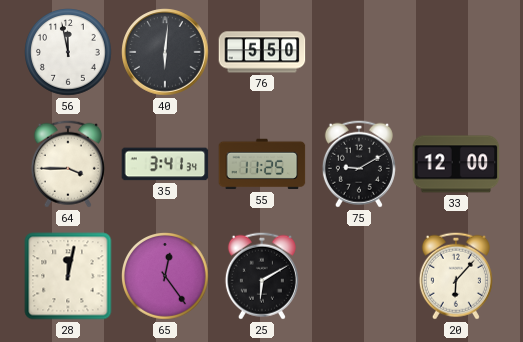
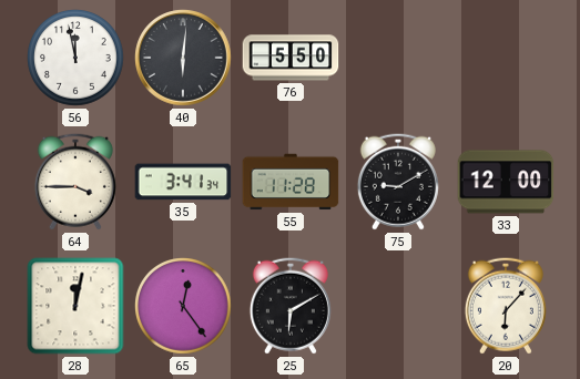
55: 11:25 -> 11:28 (291, 182)
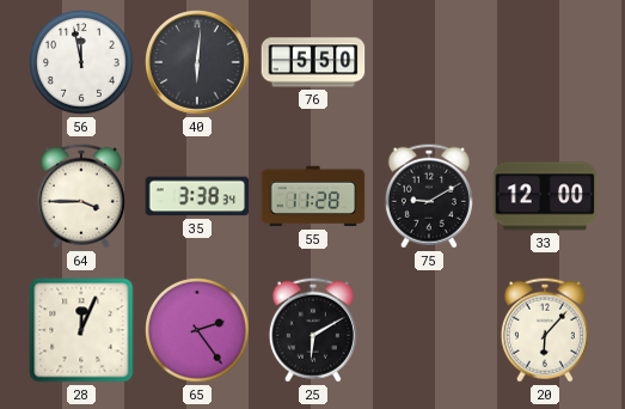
35: 3:41 -> 3:38 (197, 196)
28: 12:02 -> 12:04 (81, 330)
65: 12:24 -> 2:24 (198, 331)
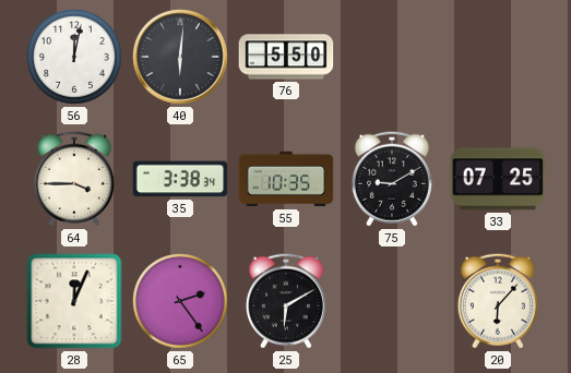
56: 11:58 -> 12:02 (75, 58)
55: 11:28 -> 10:35 (286, 179)
33: 12:00 -> 07:25 (498, 179)
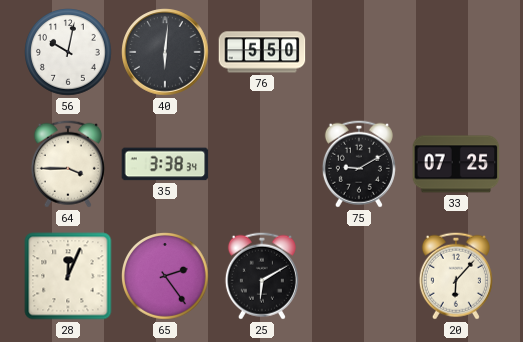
56: 12:02 -> 10:02 (69, 53)
55: 10:35 -> none (286, 179)
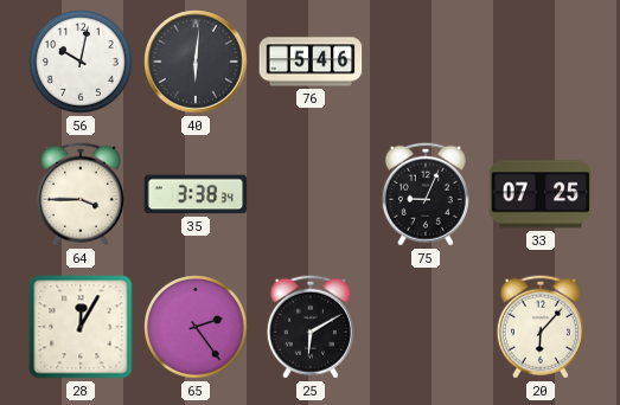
76: 5:50 -> 5:46 (311, 62)
75: 9:10 -> 9:04 (426, 194)
28: 12:04 -> 12:05 (81, 327)
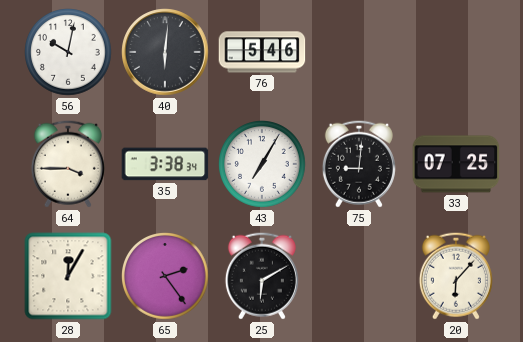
43: none -> 7:05 (263, 165)
75: 9:04 -> 9:01 (359, 164)
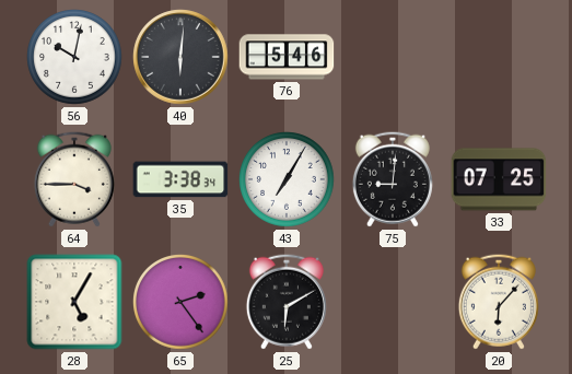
28: 12:05 -> 5:05 (74, 302)
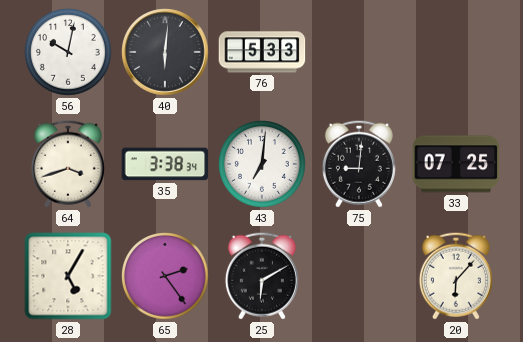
76: 5:46 -> 5:33 (262, 52)
64: 3:45 -> 3:42 (68, 164)
43: 7:05 -> 7:01 (263, 165)
